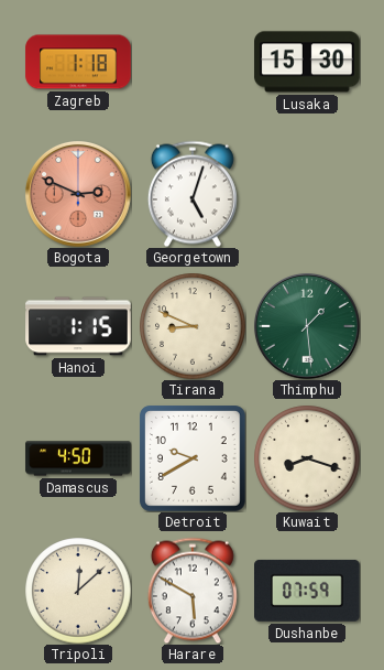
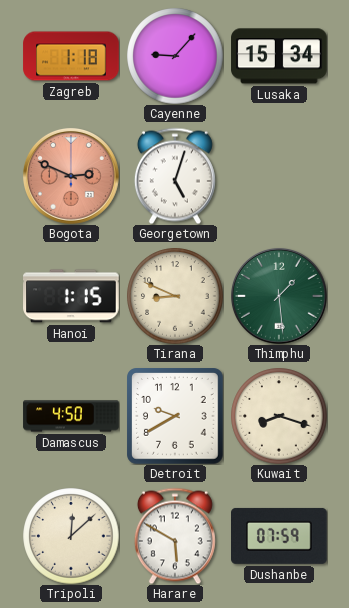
Cayenne: none -> 9:07 (175, 56)
Lusaka: 15:30 -> 15:34 (279, 56)
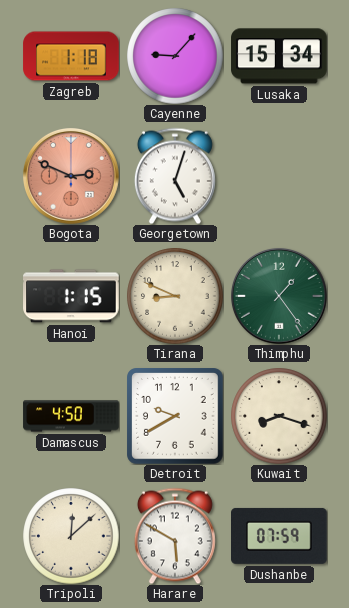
Thimphu: 1:29 -> 1:24 (279, 296)
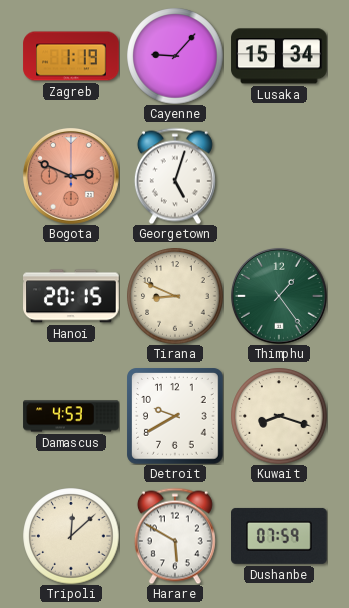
Zagreb: 1:18 -> 1:19 (71, 56)
Hanoi: 1:15 -> 20:15 (71, 296)
Damascus: 4:50 -> 4:53 (71, 416)
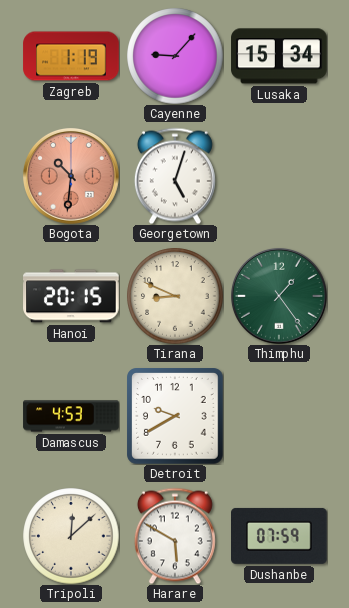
Bogota: 2:49 -> 10:31 (71, 176)
Kuwait: 8:18 -> none (279, 416)
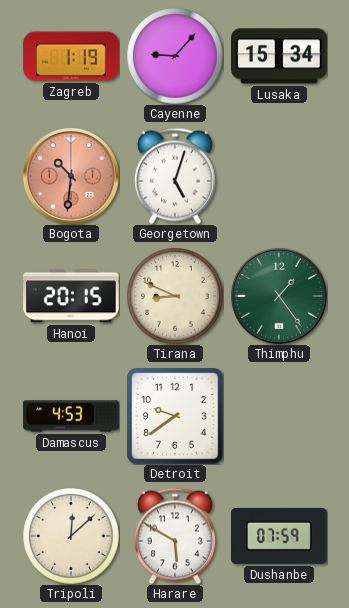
Detroit: 9:40 -> 9:39 (175, 416)
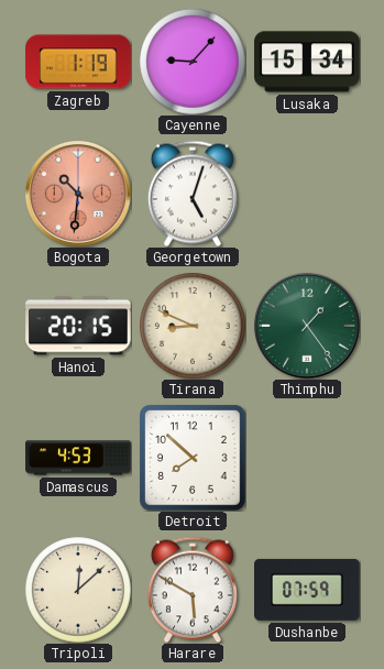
Detroit: 9:39 -> 7:52 (193, 458)
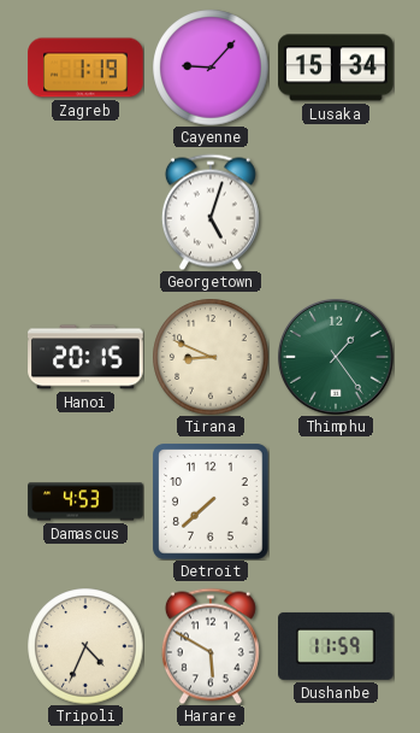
Bogota: 10:31 -> none (78, 194)
Detroit: 7:52 -> 7:38 (211, 502)
Tripoli: 12:08 -> 4:34 (85, 646)
Dushanbe: 07:59 -> 11:59 (336, 646)
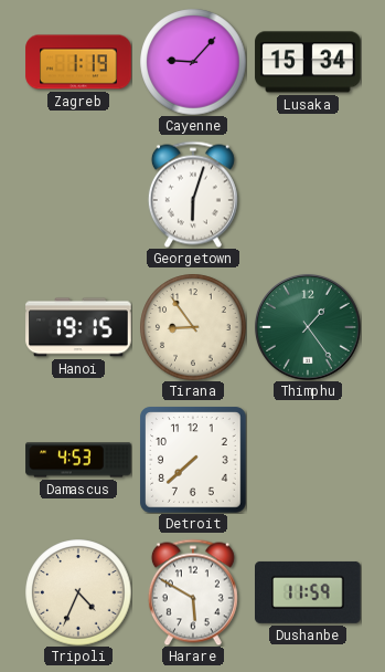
Georgetown: 5:03 -> 6:03 (193, 195)
Hanoi: 20:15 -> 19:15 (78, 327)
Tirana: 8:49 -> 8:54 (193, 327)
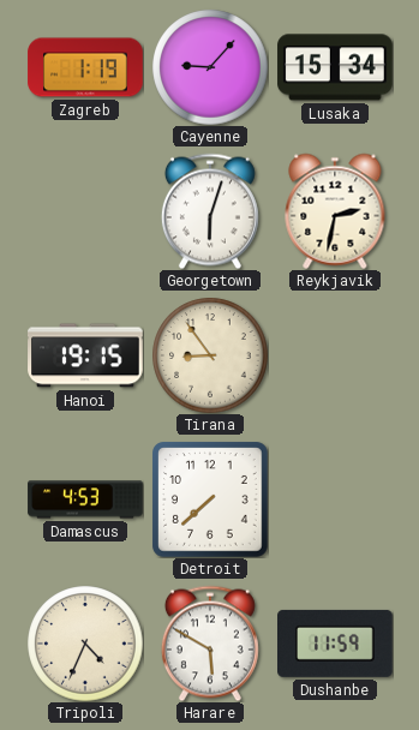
Reykjavik: none -> 2:32 (335, 211)
Thimphu: 1:24 -> none (308, 327)
